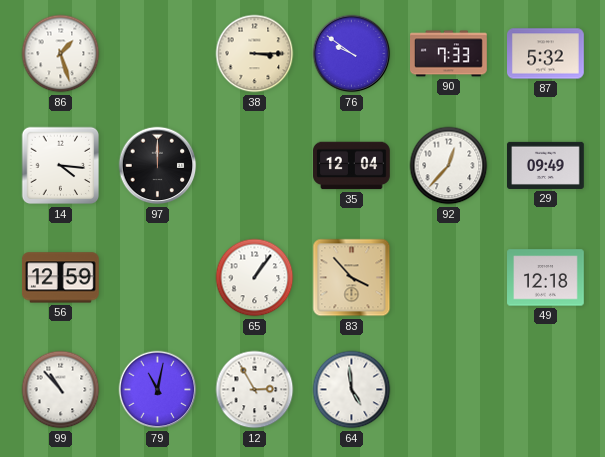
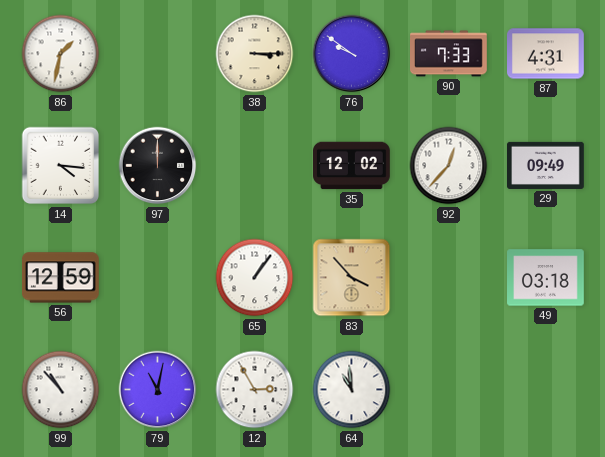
86: 1:27 -> 1:32 (61, 54)
87: 5:32 -> 4:31 (546, 54)
35: 12:04 -> 12:02 (352, 166)
49: 12:18 -> 03:18 (546, 278)
64: 4:59 -> 10:59 (352, 390)
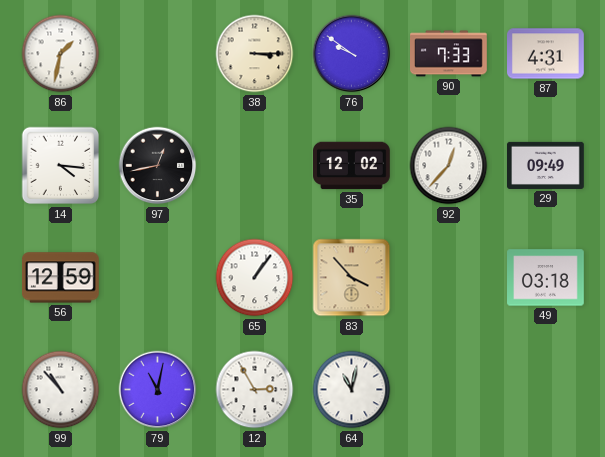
97: 12:00 -> 12:43 (158, 166)
64: 10:59 -> 11:02 (352, 390)
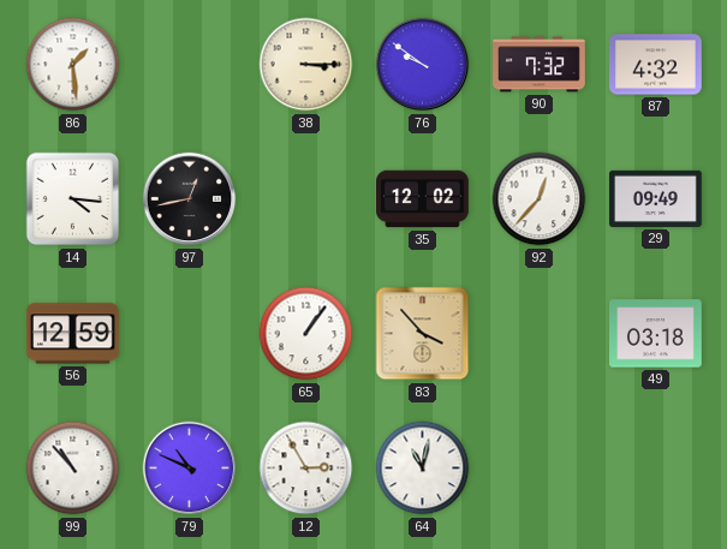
86: 1:32 -> 1:29 (73, 65)
90: 7:33 -> 7:32 (540, 65)
87: 4:31 -> 4:32 (656, 65)
79: 11:02 -> 10:49 (190, 469)
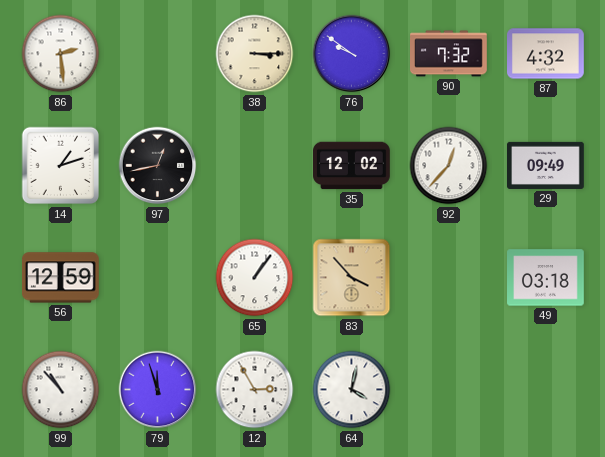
86: 1:29 -> 2:29 (61, 54)
14: 4:16 -> 1:12 (61, 166)
79: 10:49 -> 11:57 (158, 390)
64: 11:02 -> 4:02 (352, 390)
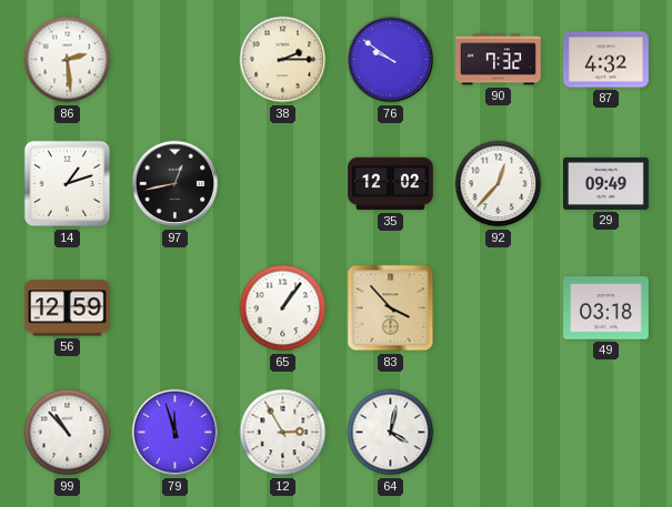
38: 3:15 -> 2:15 (283, 60)
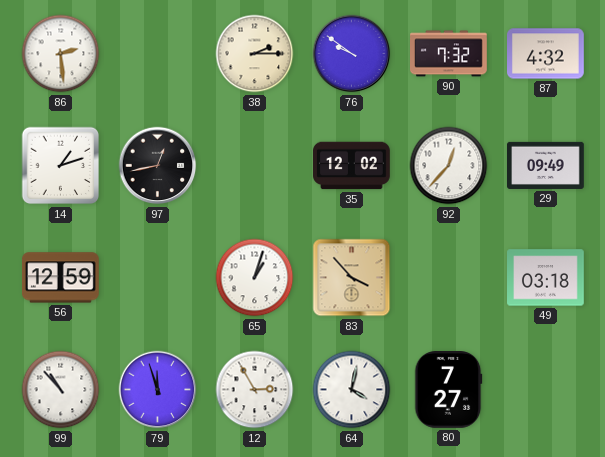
65: 1:06 -> 1:03 (255, 278)
80: none -> 7:27 (448, 390)
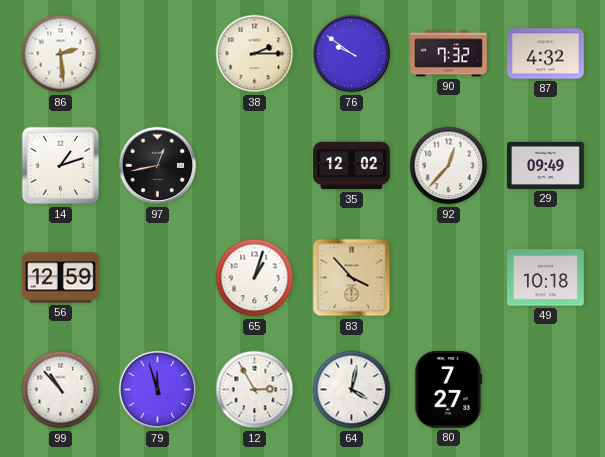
49: 03:18 -> 10:18 (546, 278)
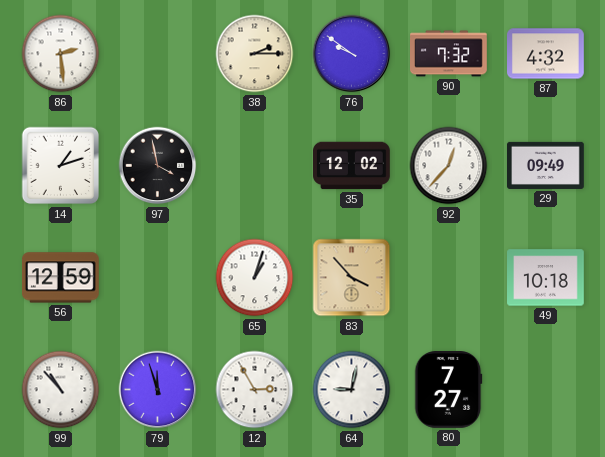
97: 12:43 -> 3:58 (158, 166)
64: 4:02 -> 9:02 (352, 390)
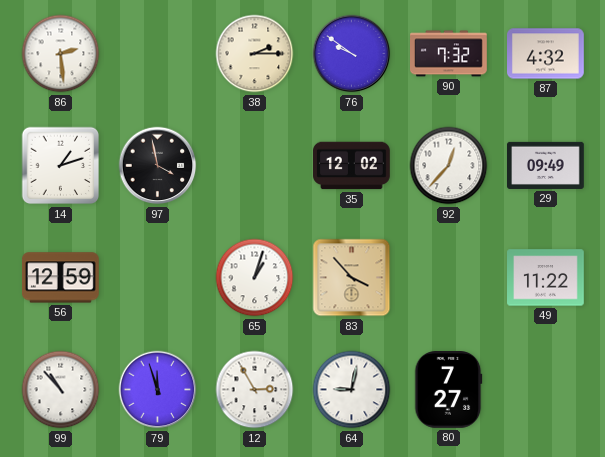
49: 10:18 -> 11:22 (546, 278)
